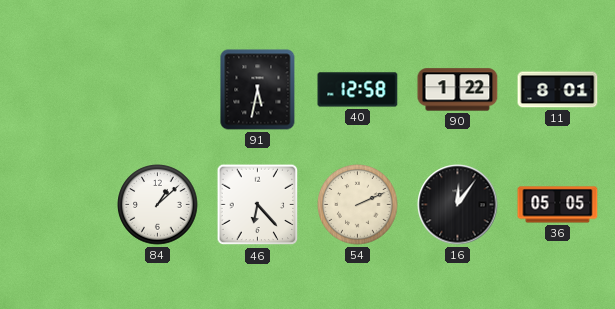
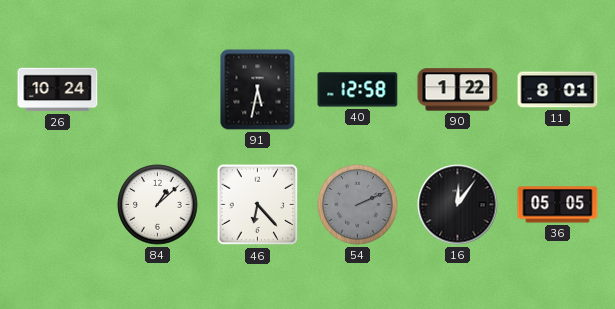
26: none -> 10:24 (58, 90)
54 dial: cream -> grey (358, 205)
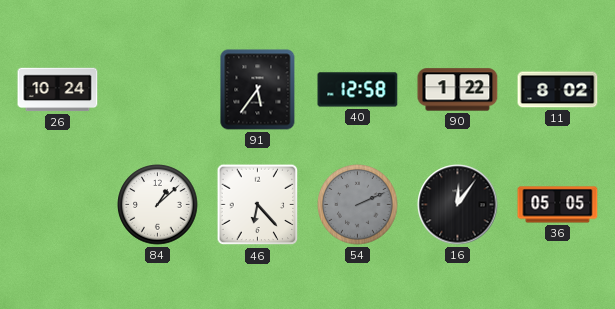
91: 5:32 -> 5:36 (258, 90)
11: 8:01 -> 8:02 (558, 90)
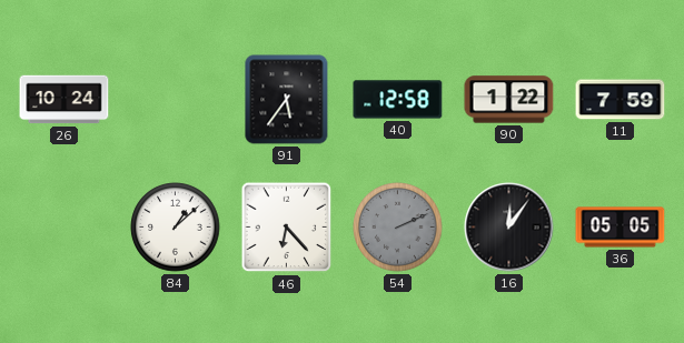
11: 8:02 -> 7:59 (621, 100)
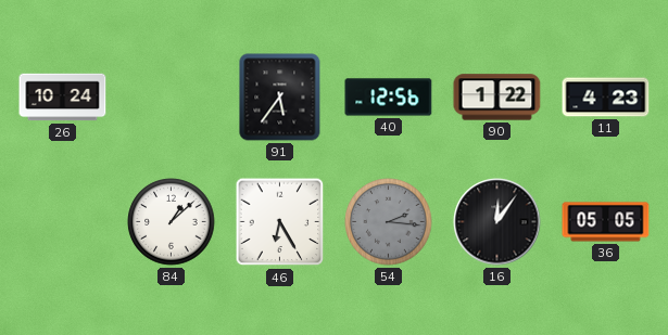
40: 12:58 -> 12:56 (389, 98)
11: 7:59 -> 4:23 (606, 98)
46: 6:23 -> 6:25 (280, 222)
54: 2:11 -> 2:16 (389, 222)
